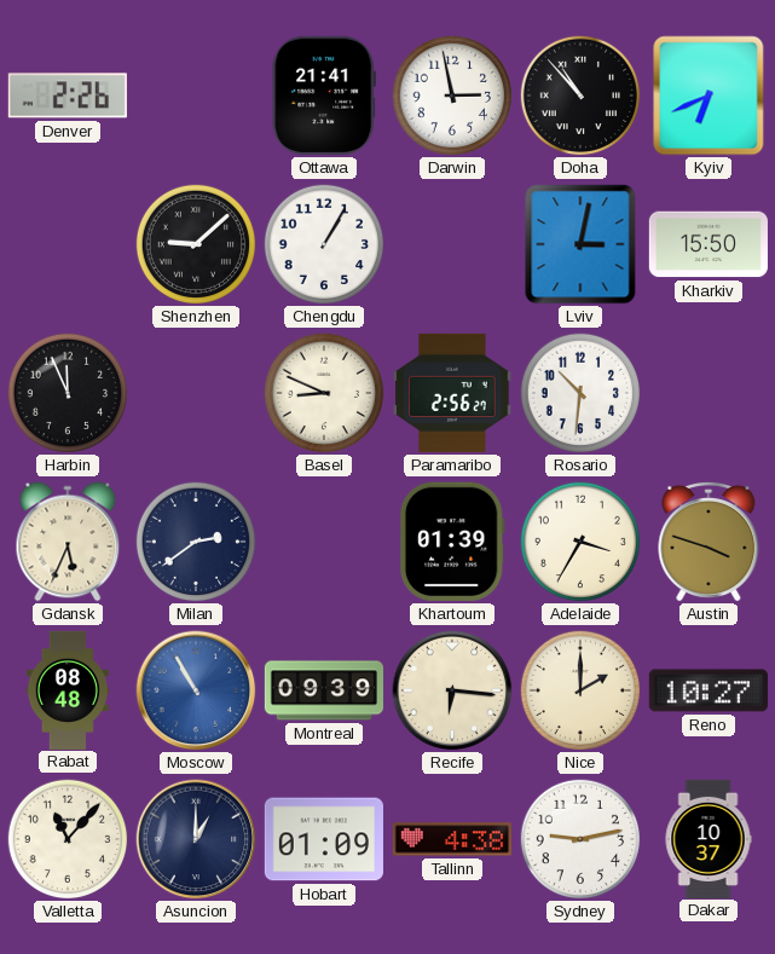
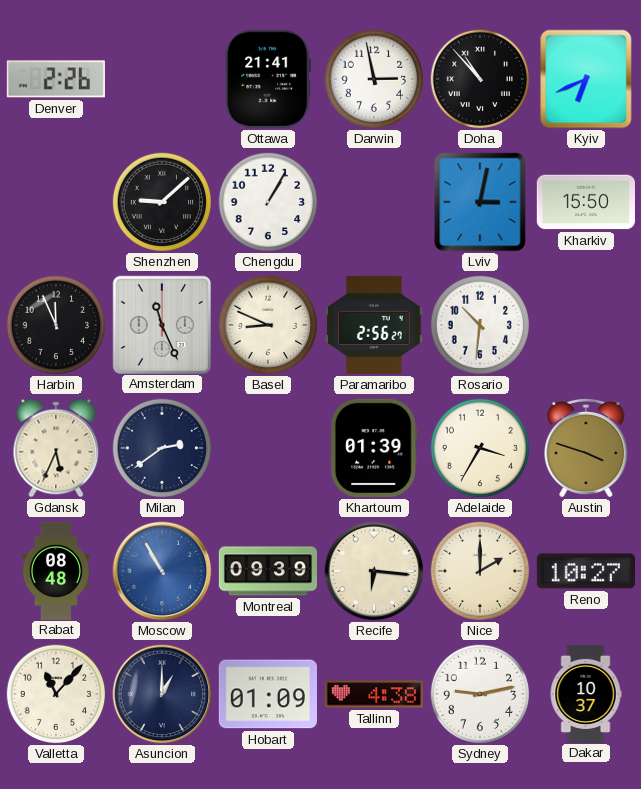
Amsterdam: none -> 11:26 (161, 324)
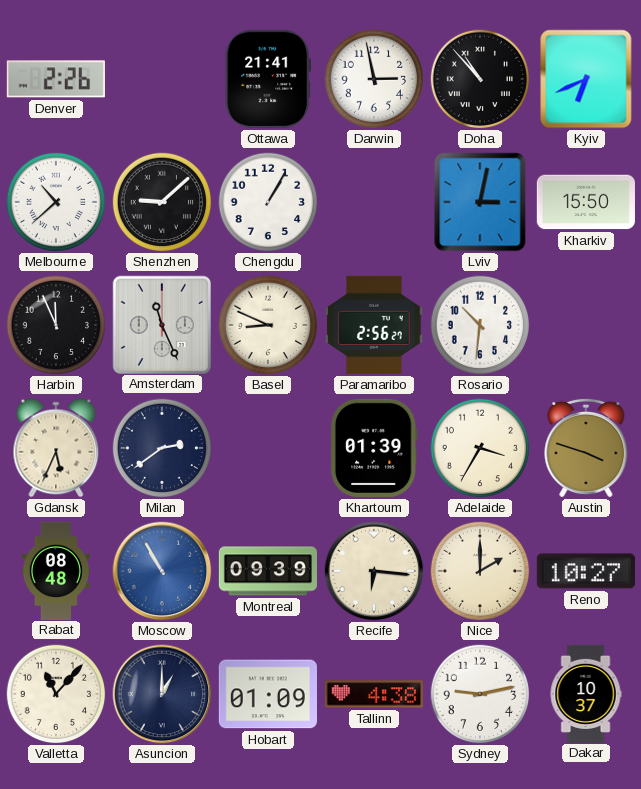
Melbourne: none -> 10:38 (56, 202)
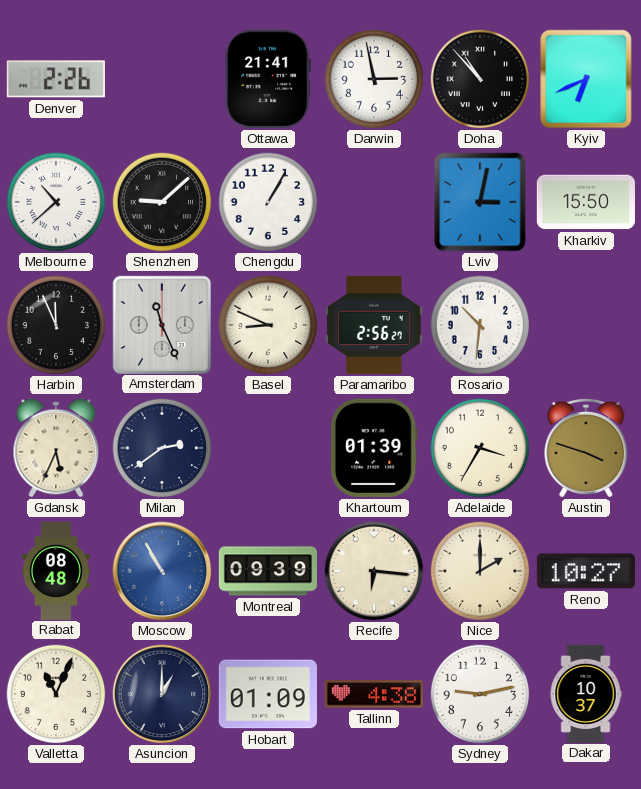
Valletta: 11:07 -> 11:04 (56, 694)
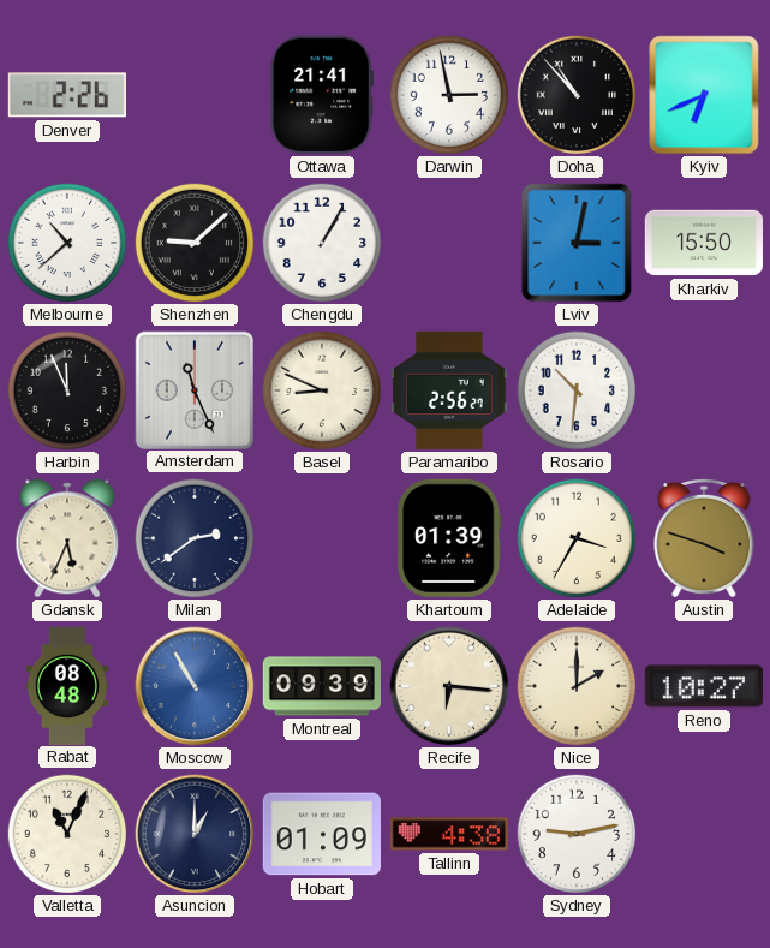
Dakar: 10:37 -> none (586, 693)
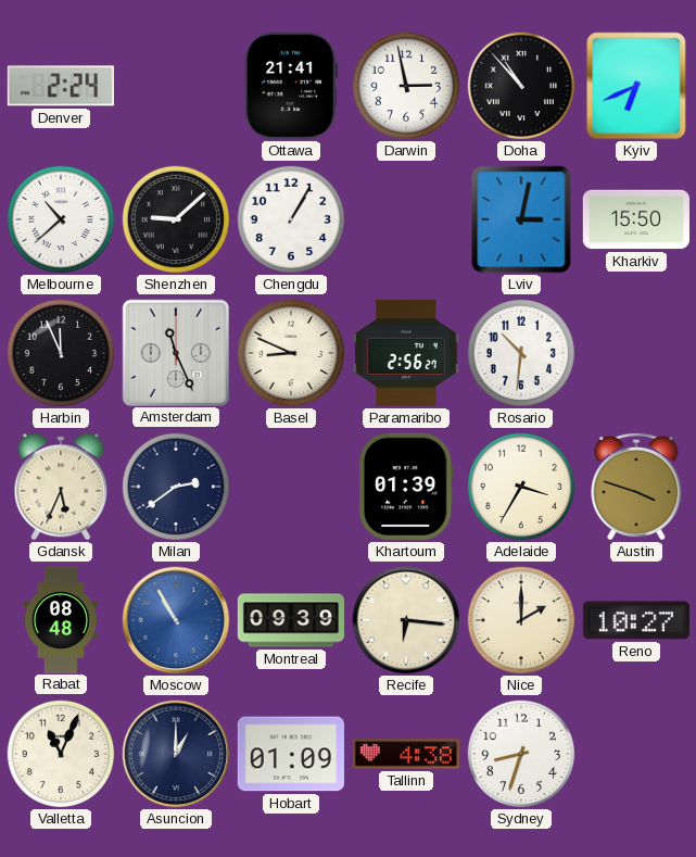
Denver: 2:26 -> 2:24 (61, 86)
Sydney: 9:13 -> 8:33 (521, 754)
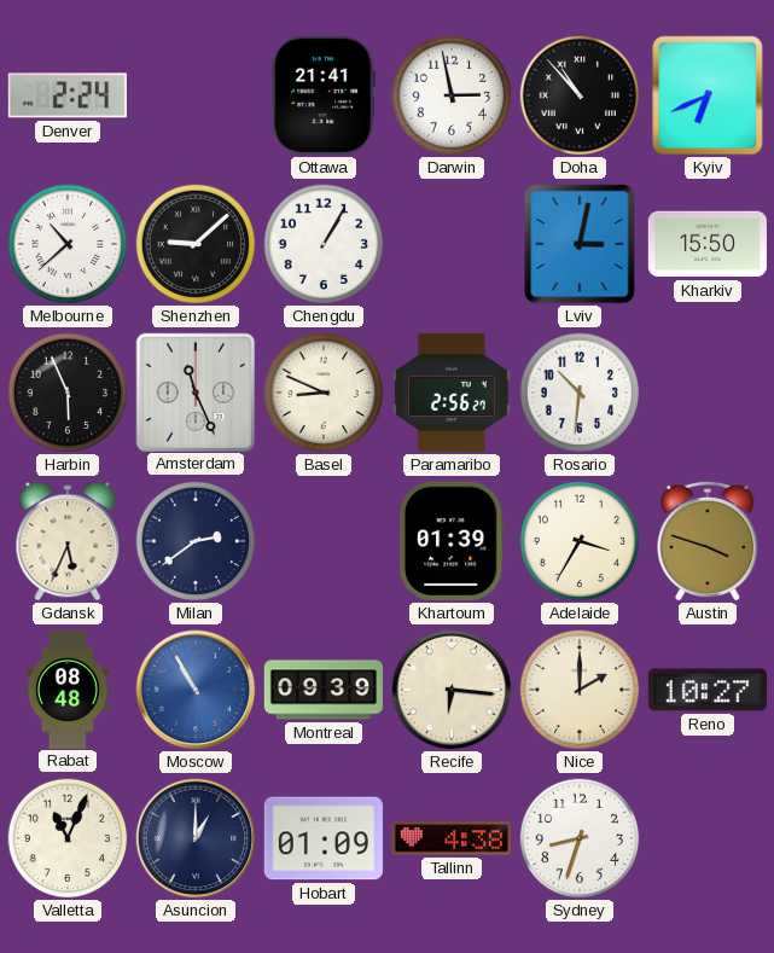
Harbin: 11:56 -> 5:56 (68, 393)
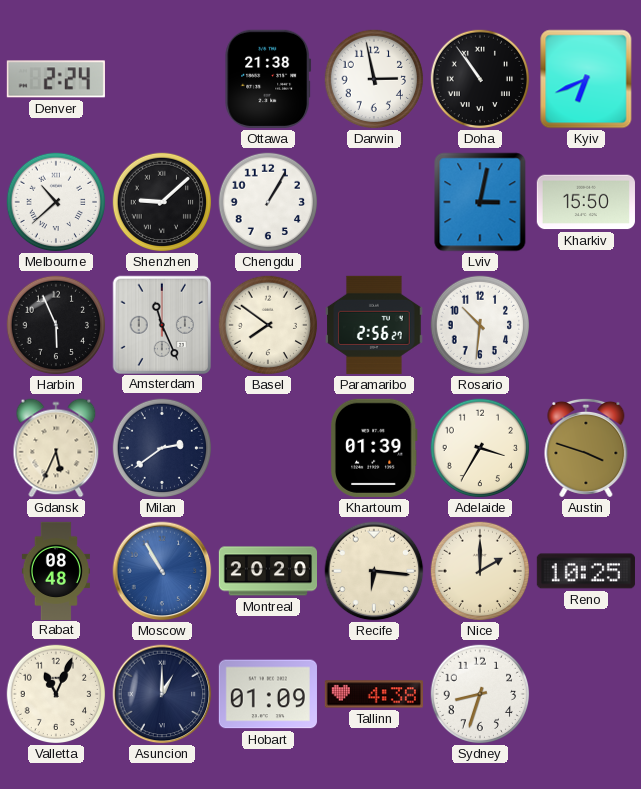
Ottawa: 21:41 -> 21:38 (268, 79)
Doha: 10:53 -> 10:54 (480, 79)
Basel: 8:49 -> 7:51 (268, 325)
Montreal: 09:39 -> 20:20 (267, 571)
Reno: 10:27 -> 10:25 (586, 571)
